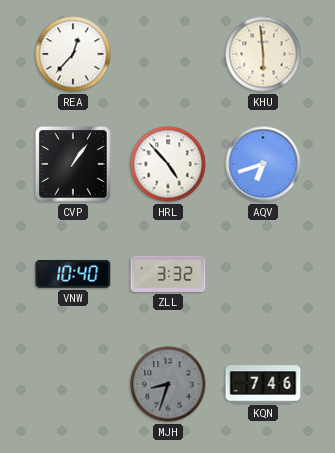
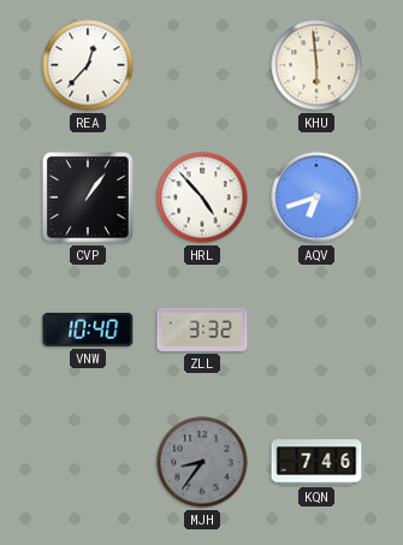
MJH: 8:33 -> 8:36 (202, 462)
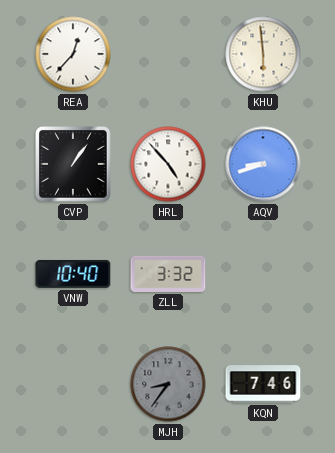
AQV: 6:42 -> 8:42 (263, 164)
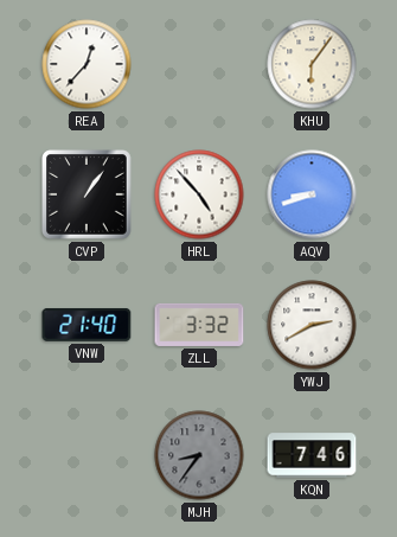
KHU: 5:59 -> 6:06 (312, 64)
VNW: 10:40 -> 21:40 (87, 325)
YWJ: none -> 2:40 (312, 325)
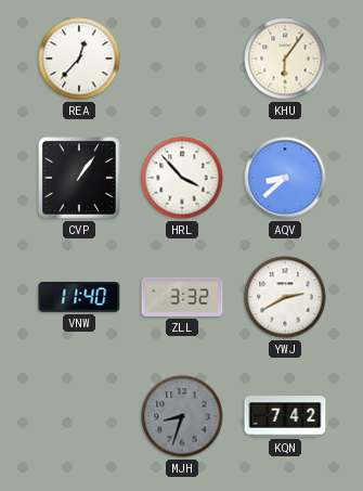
HRL: 4:53 -> 3:53 (182, 178)
AQV: 8:42 -> 8:38 (285, 178)
VNW: 21:40 -> 11:40 (79, 297)
MJH: 8:36 -> 8:33 (182, 416)
KQN: 7:46 -> 7:42 (285, 416)
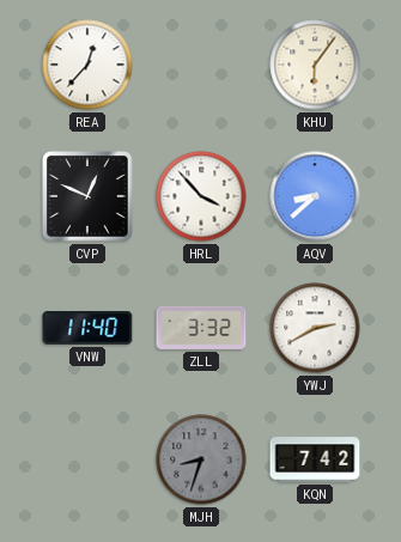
CVP: 1:06 -> 12:49 (87, 196)
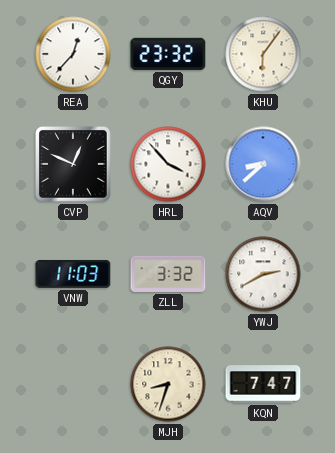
QGY: none -> 23:32 (168, 54)
VNW: 11:40 -> 11:03 (73, 274)
MJH dial: grey -> cream (168, 384)
KQN: 7:42 -> 7:47 (263, 384)
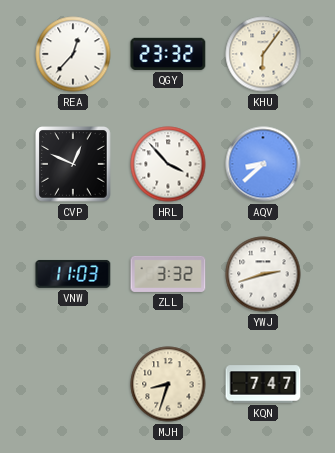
YWJ: 2:40 -> 2:42 (263, 274)
